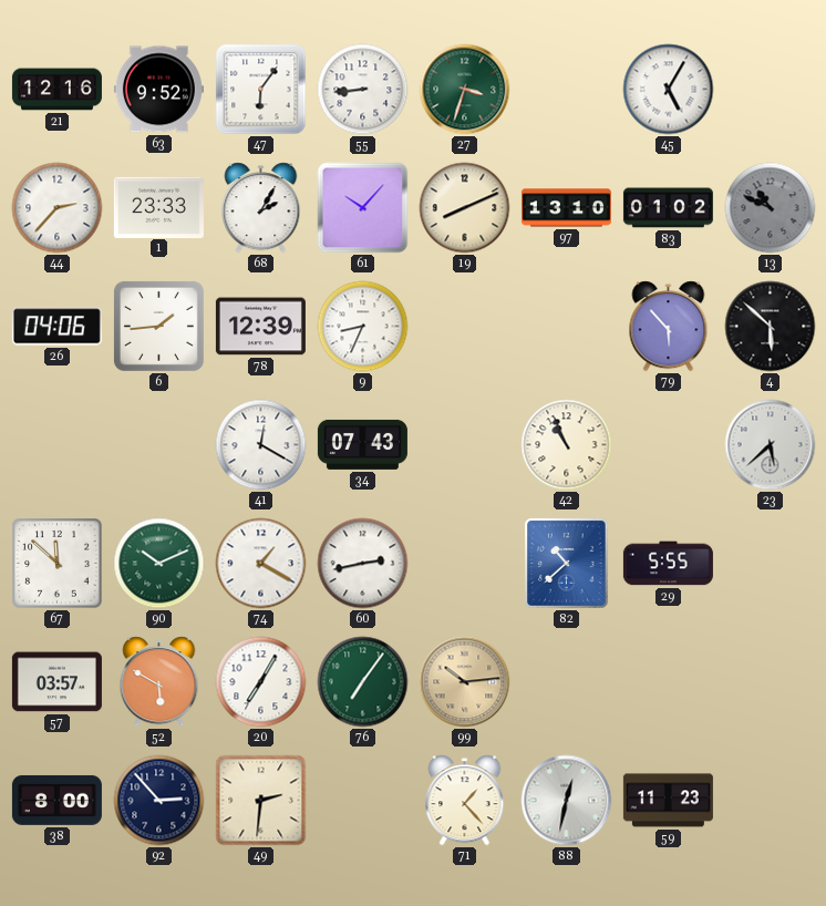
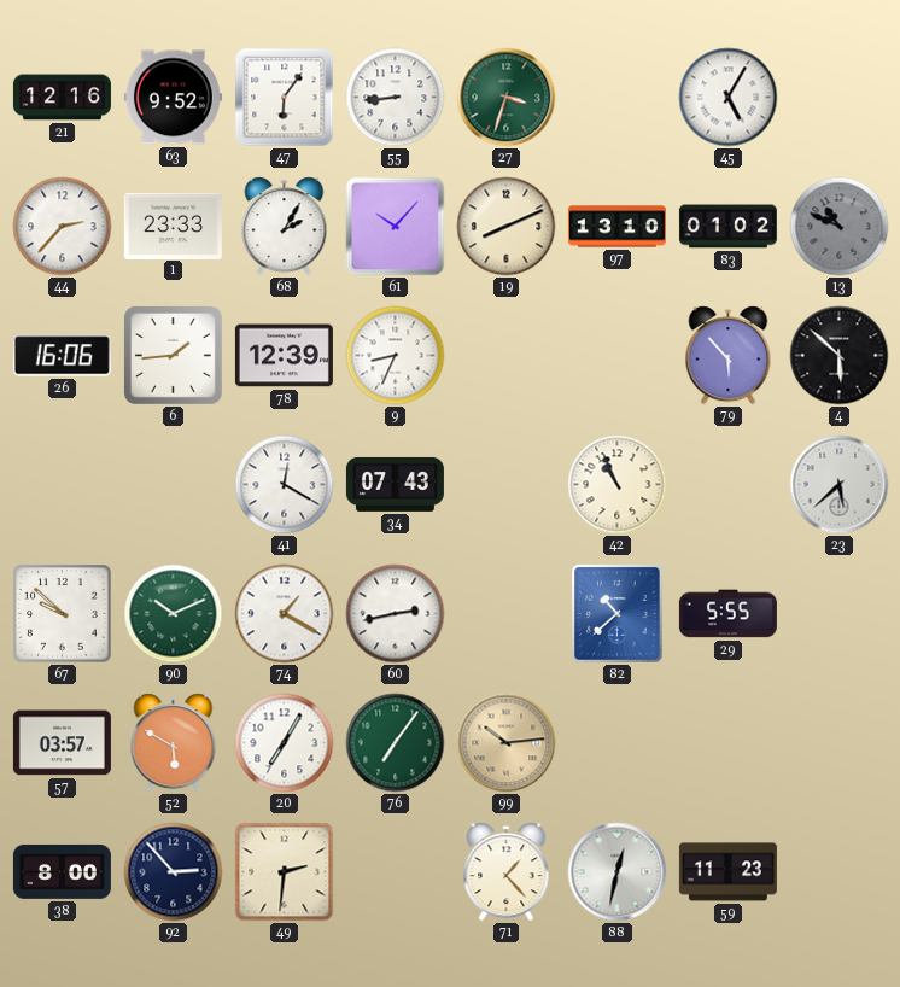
26: 04:06 -> 16:06 (62, 356)
67: 11:52 -> 9:52 (63, 614)
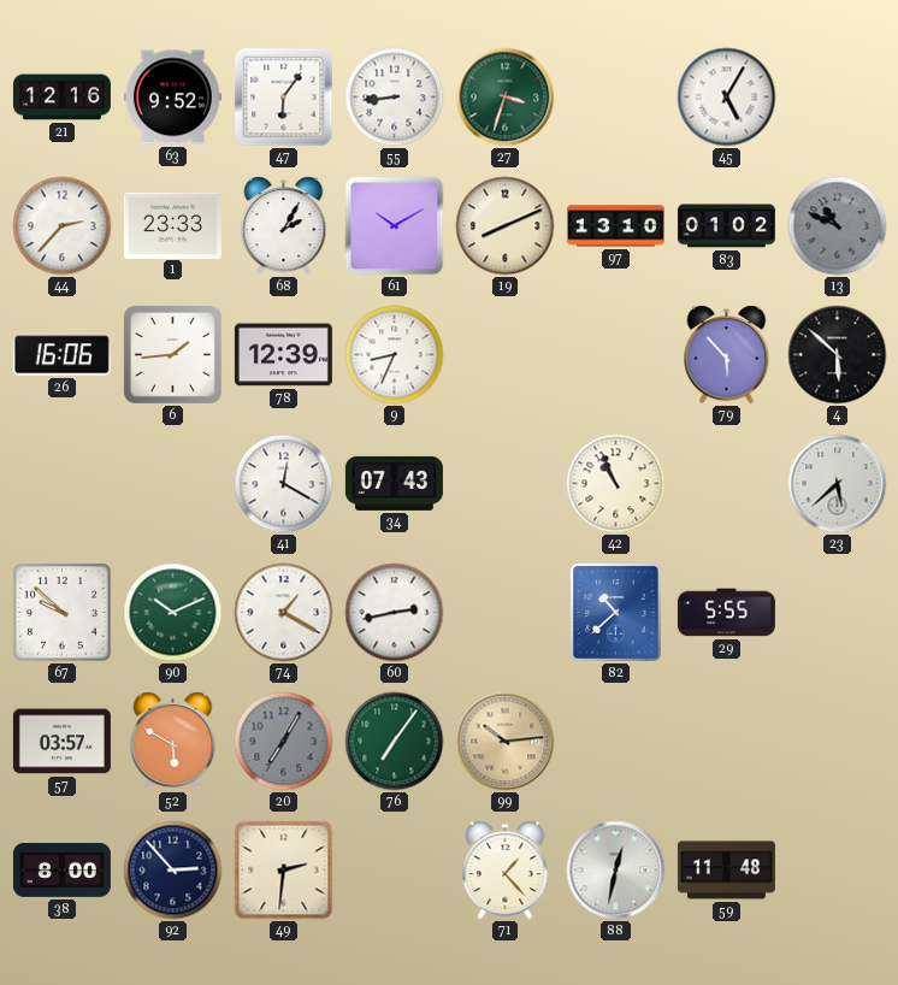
61: 10:07 -> 10:10 (395, 226)
20 dial: white -> grey (284, 742)
59: 11:23 -> 11:48 (726, 871)
